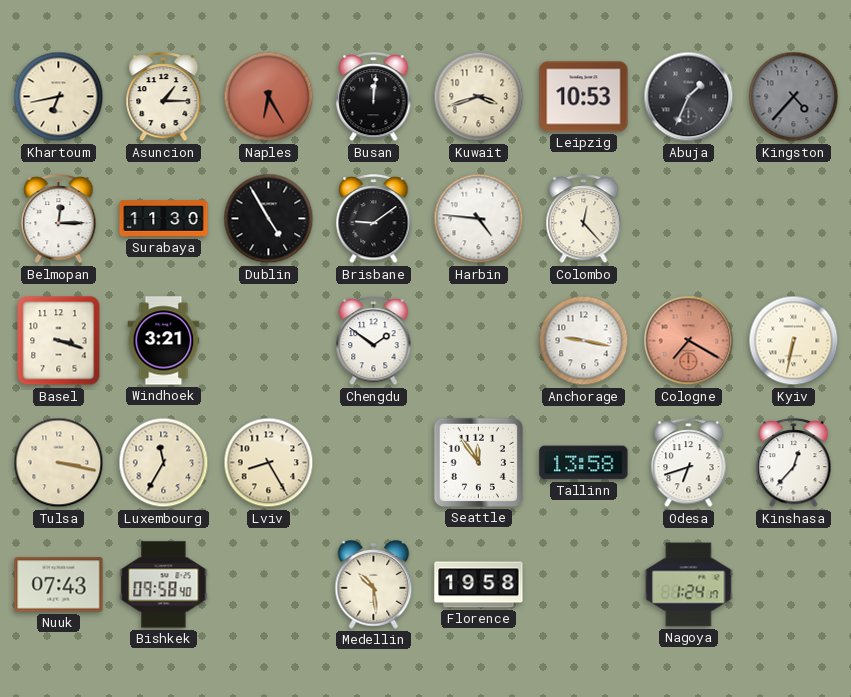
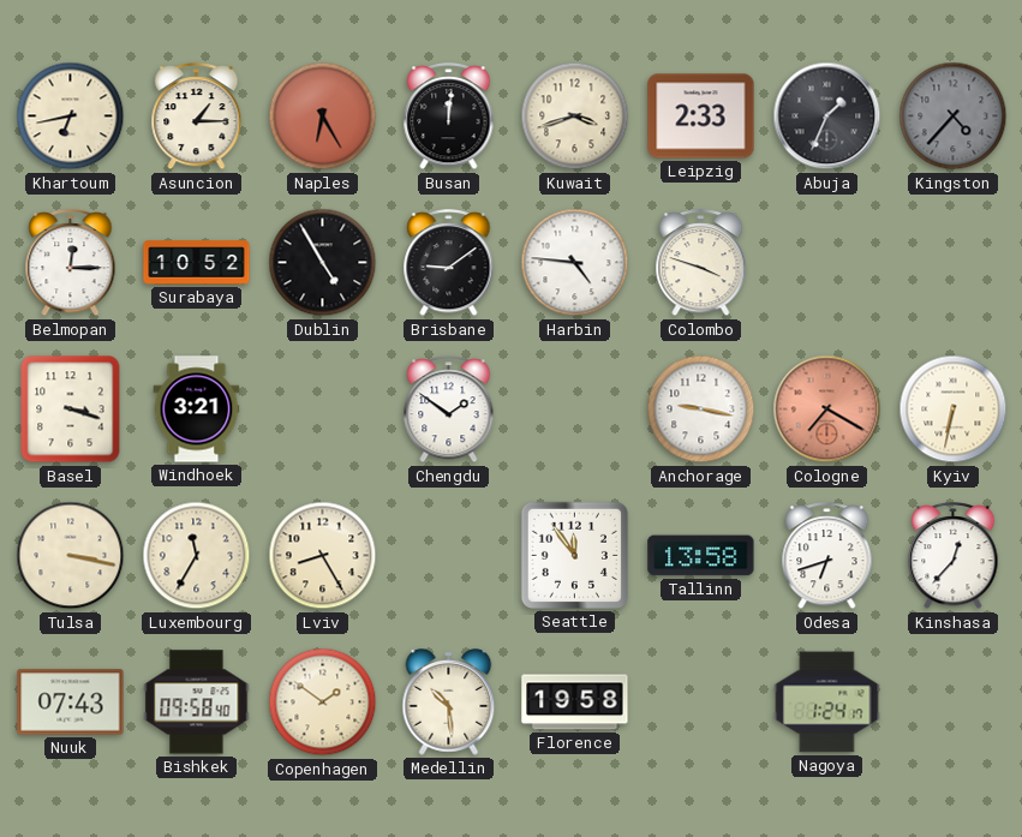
Leipzig: 10:53 -> 2:33 (701, 116)
Surabaya: 11:30 -> 10:52 (197, 263)
Colombo: 12:23 -> 3:48 (701, 264)
Copenhagen: none -> 1:51 (323, 703)
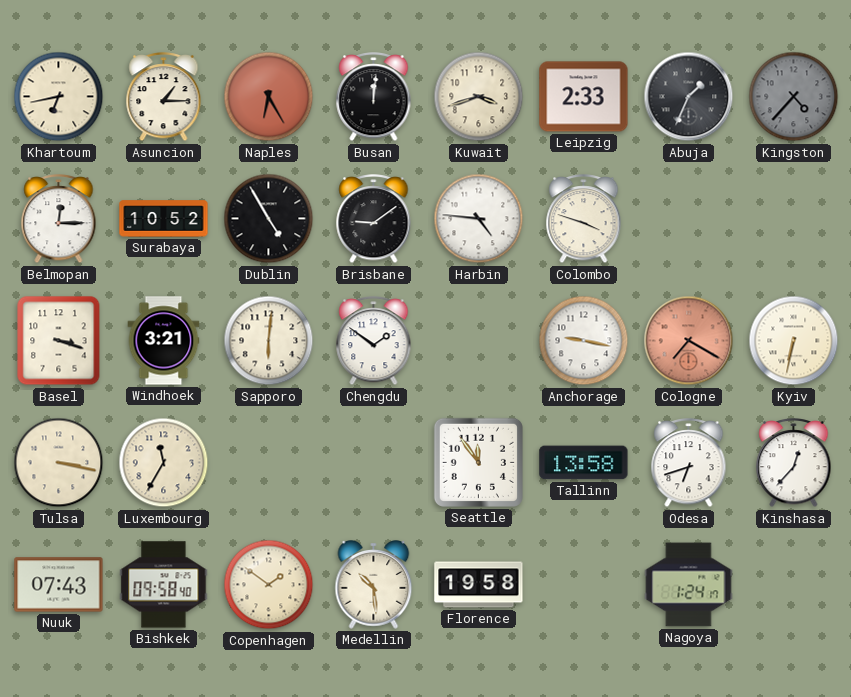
Sapporo: none -> 6:01 (269, 341)
Lviv: 8:25 -> none (323, 556)
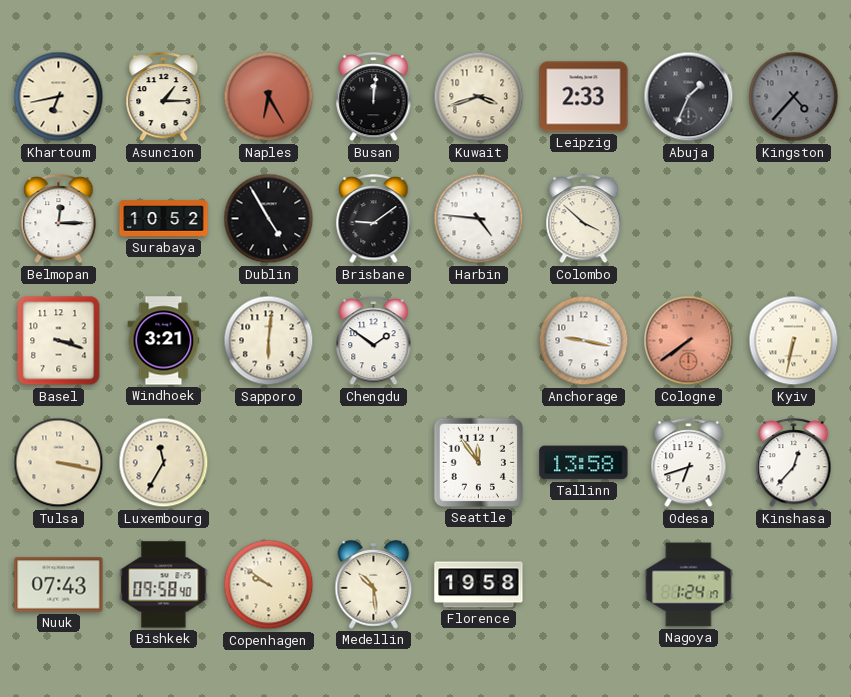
Colombo: 3:48 -> 3:52 (584, 220)
Cologne: 7:20 -> 7:39 (689, 341)
Copenhagen: 1:51 -> 9:51 (269, 585)
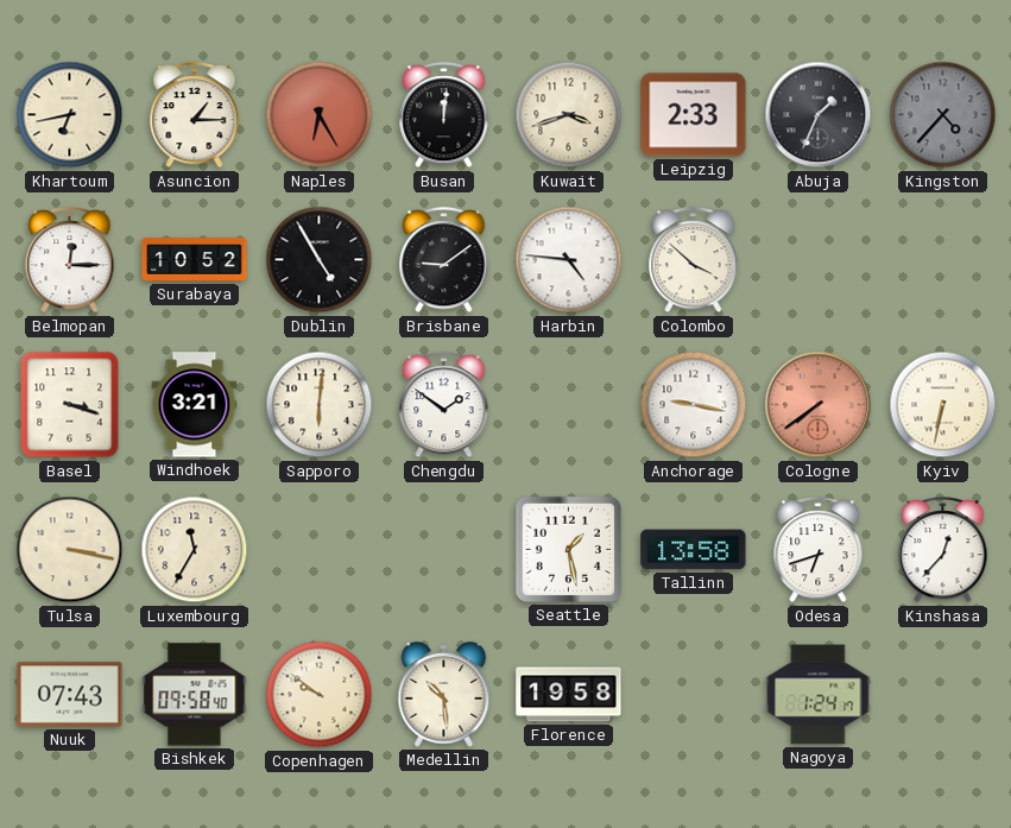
Seattle: 11:54 -> 1:28 (568, 549)
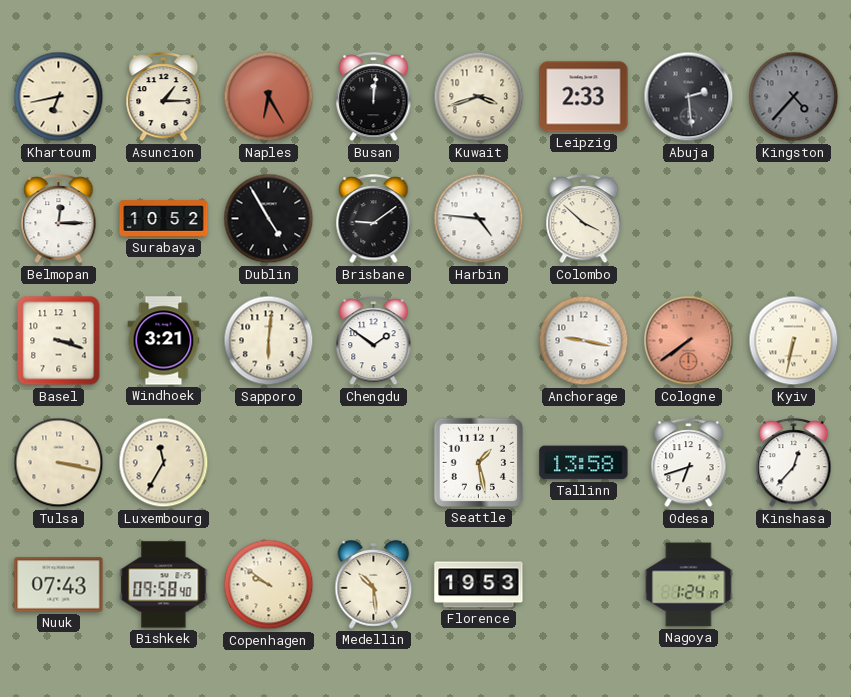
Abuja: 1:34 -> 2:29 (689, 97)
Florence: 19:58 -> 19:53 (479, 585)
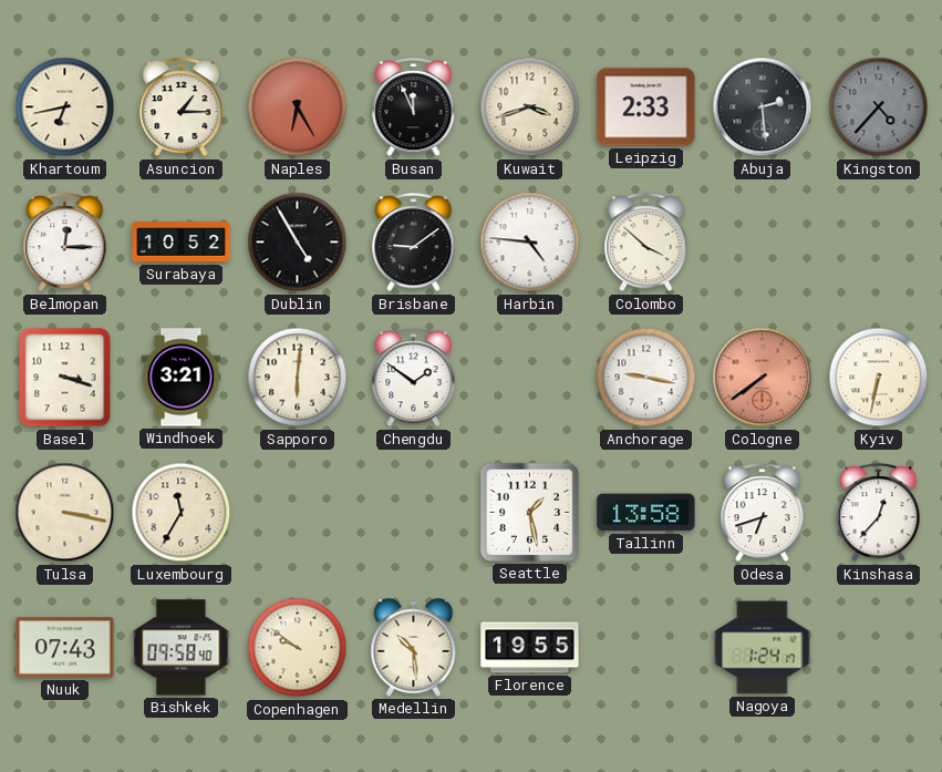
Busan: 12:01 -> 11:56 (414, 109)
Florence: 19:53 -> 19:55 (530, 648)
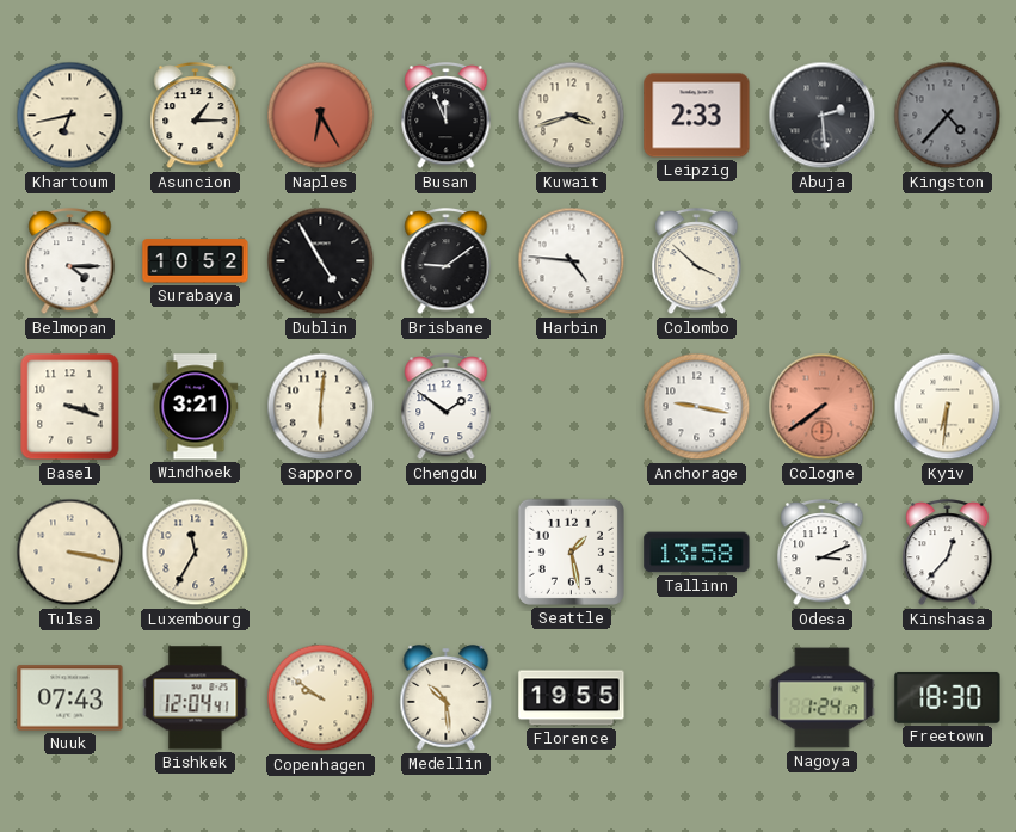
Belmopan: 12:15 -> 4:15 (70, 263)
Kyiv: 6:32 -> 6:31 (948, 407)
Odesa: 6:42 -> 3:11 (823, 554)
Bishkek: 09:58 -> 12:04 (196, 698)
Freetown: none -> 18:30 (948, 697)
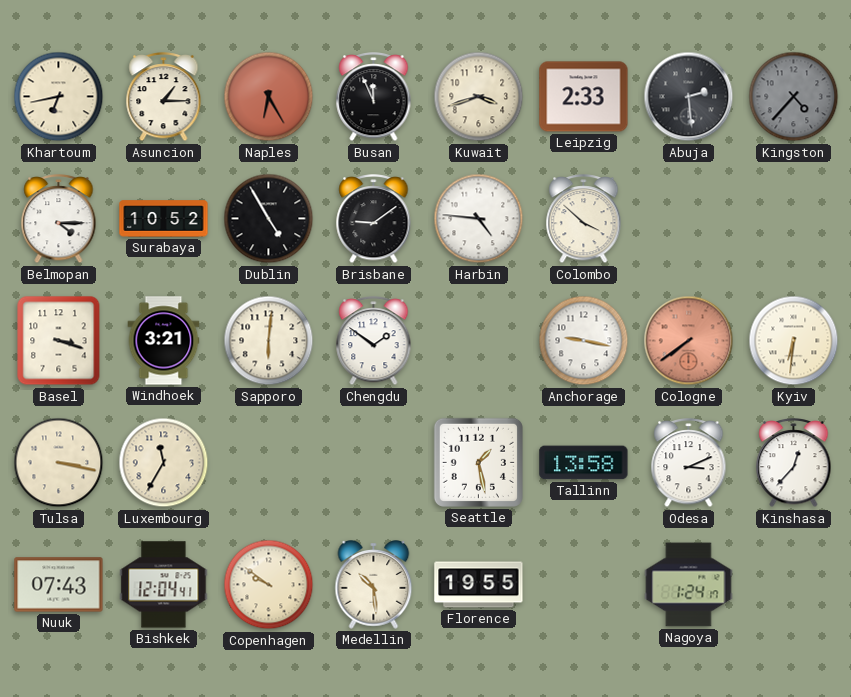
Freetown: 18:30 -> none (948, 697)
